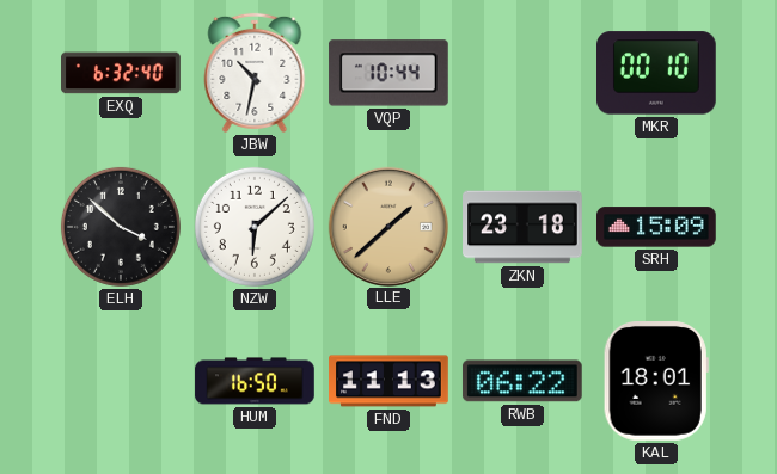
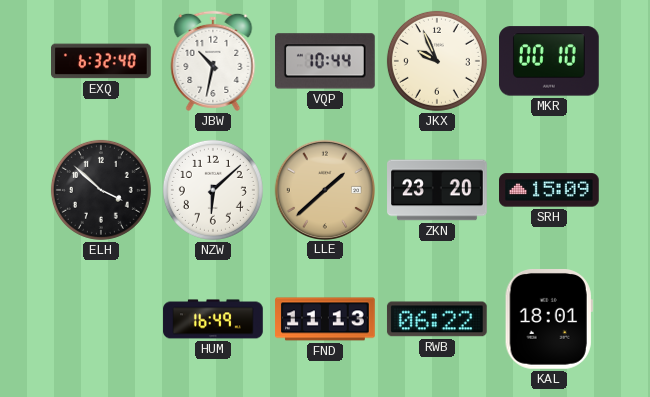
JKX: none -> 9:56 (437, 61)
ZKN: 23:18 -> 23:20 (437, 190)
HUM: 16:50 -> 16:49 (213, 319)
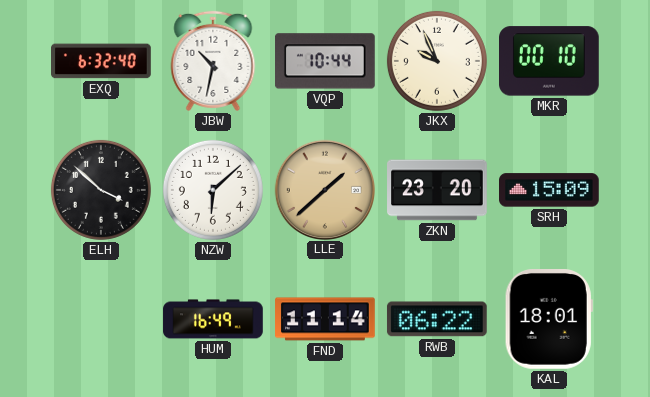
FND: 11:13 -> 11:14 (325, 319)
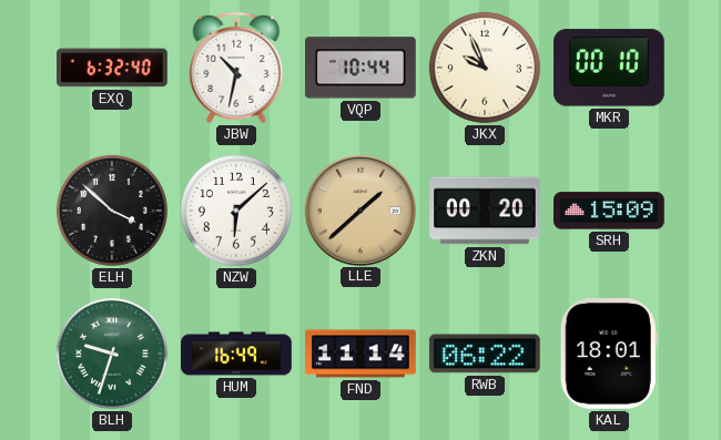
ZKN: 23:20 -> 00:20 (485, 211)
BLH: none -> 9:33 (112, 354)
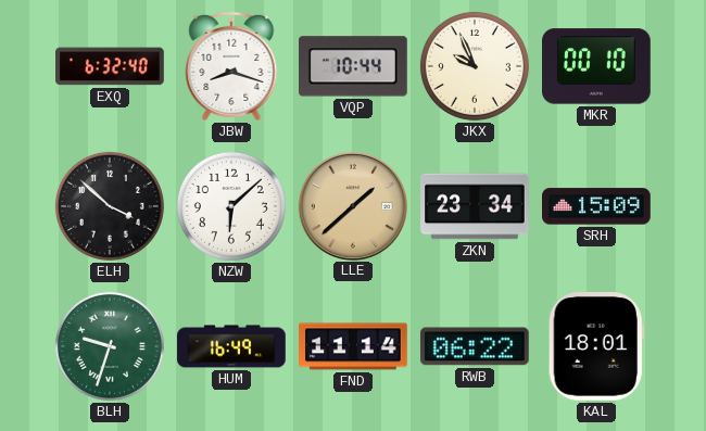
JBW: 10:32 -> 8:18 (231, 66)
ZKN: 00:20 -> 23:34 (475, 206)
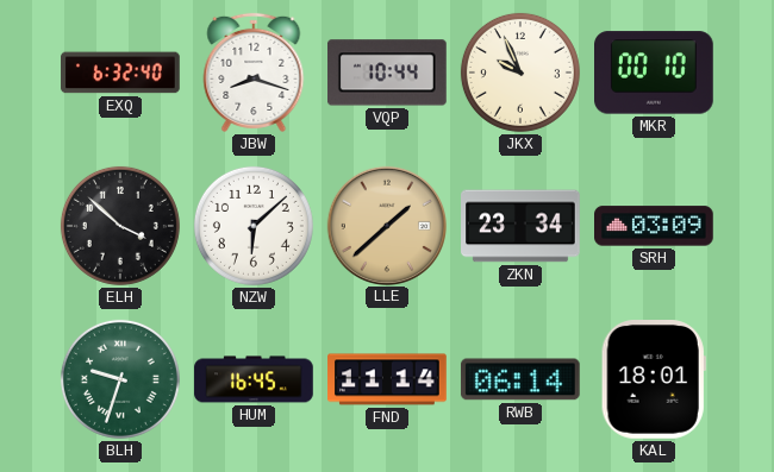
SRH: 15:09 -> 03:09 (655, 226)
HUM: 16:49 -> 16:45 (254, 379)
RWB: 06:22 -> 06:14 (520, 379)
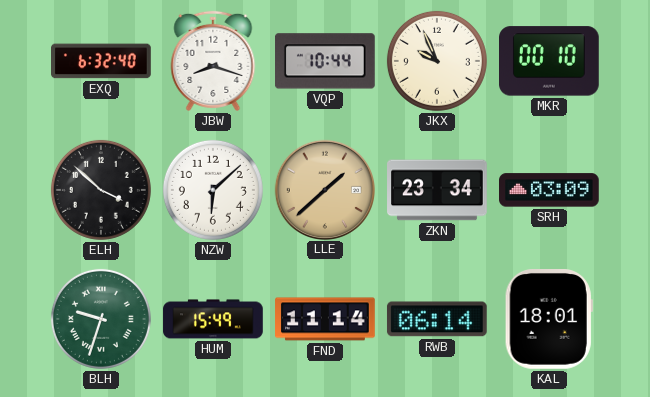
HUM: 16:45 -> 15:49 (213, 319)
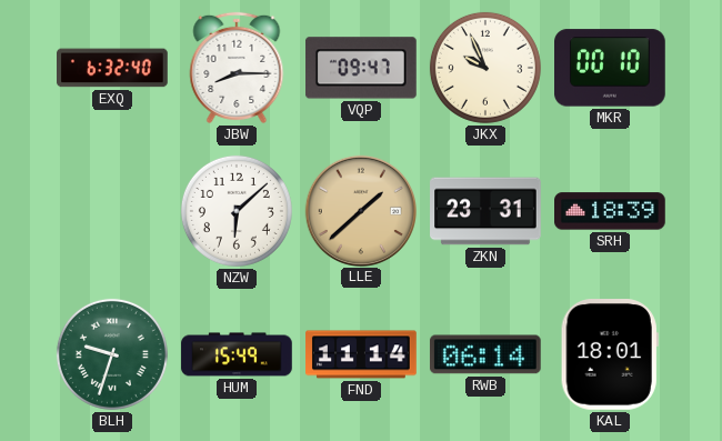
JBW: 8:18 -> 8:15 (237, 68)
VQP: 10:44 -> 09:47 (362, 68)
ELH: 3:52 -> none (101, 190)
ZKN: 23:34 -> 23:31 (485, 211)
SRH: 03:09 -> 18:39 (611, 211)
